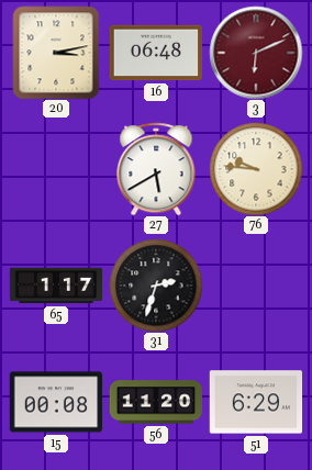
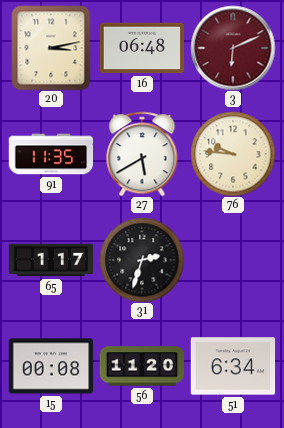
91: none -> 11:35 (51, 154)
51: 6:29 -> 6:34 (233, 366)
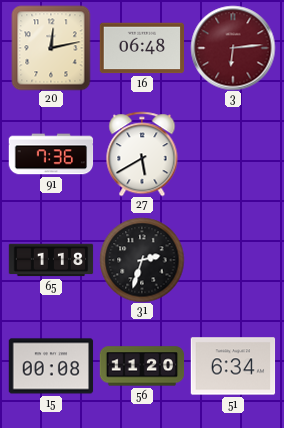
20: 3:13 -> 12:13 (51, 48)
3: 6:11 -> 6:14 (233, 48)
91: 11:35 -> 7:36 (51, 154)
76: 9:46 -> none (233, 154)
65: 1:17 -> 1:18 (51, 260)
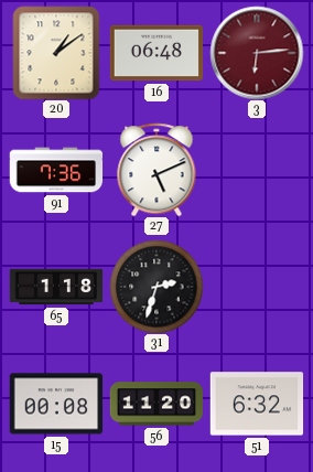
20: 12:13 -> 1:09 (56, 53)
27: 5:40 -> 5:11 (156, 170)
51: 6:34 -> 6:32 (257, 404)
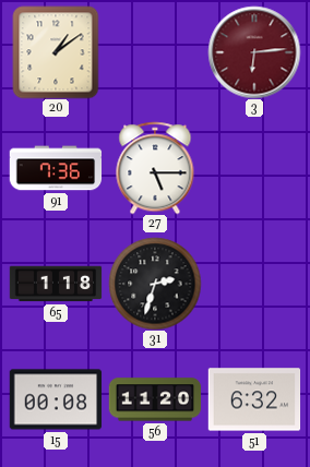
16: 06:48 -> none (156, 53)
27: 5:11 -> 5:15 (155, 168)
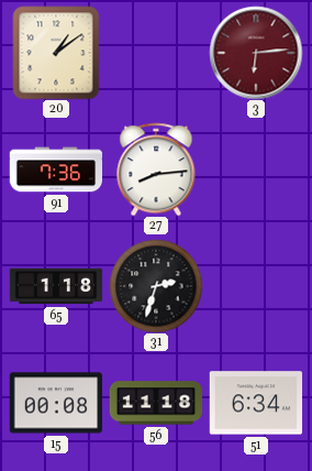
27: 5:15 -> 8:14 (156, 169)
56: 11:20 -> 11:18 (156, 403)
51: 6:32 -> 6:34 (256, 403)
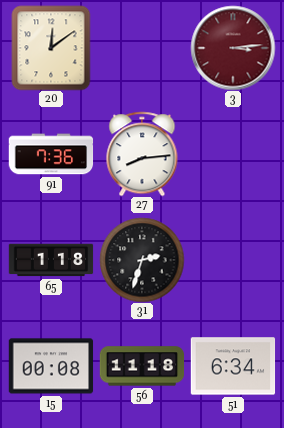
20: 1:09 -> 12:09 (51, 48)
3: 6:14 -> 3:14 (233, 48)
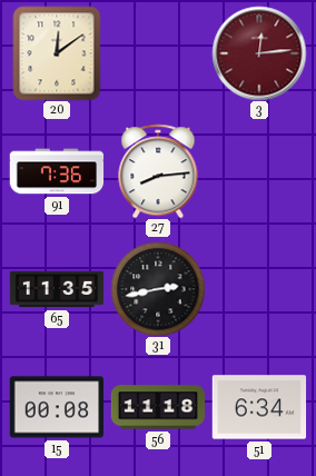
3: 3:14 -> 12:14 (259, 53)
65: 1:18 -> 11:35 (57, 289)
31: 2:33 -> 2:43 (158, 289)
